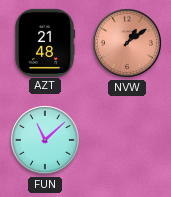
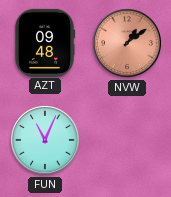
AZT: 21:48 -> 09:48 (45, 42)
FUN: 11:08 -> 11:04 (45, 140)
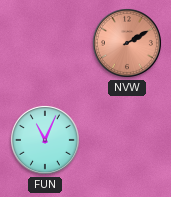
AZT: 09:48 -> none (45, 42)
NVW: 1:09 -> 2:10 (127, 43)
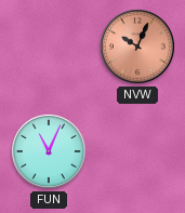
NVW: 2:10 -> 10:04 (137, 46)
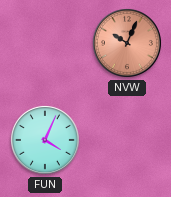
FUN: 11:04 -> 4:04 (45, 140)
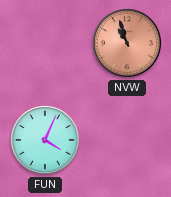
NVW: 10:04 -> 10:57 (127, 43)
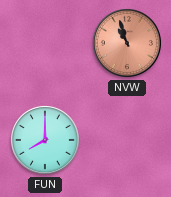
FUN: 4:04 -> 8:00 (45, 140)
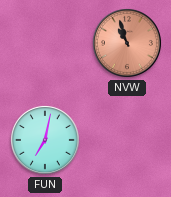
FUN: 8:00 -> 7:02 (45, 140)
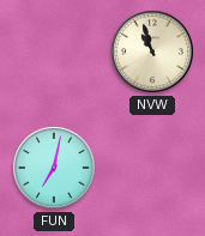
NVW dial: salmon -> cream (152, 52)
